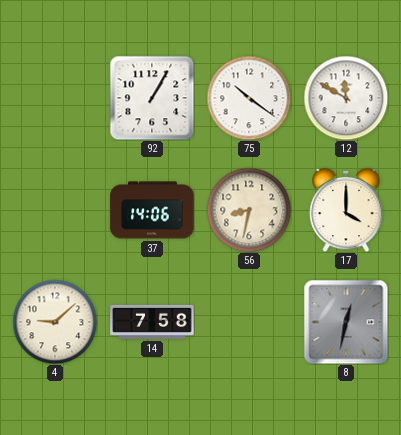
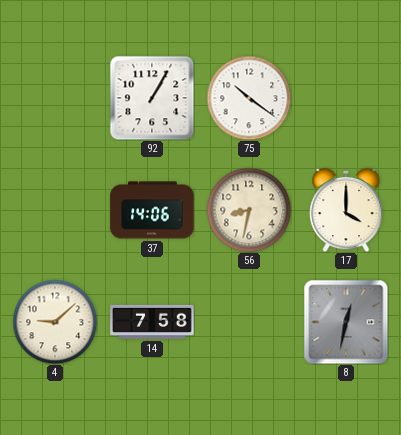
12: 11:50 -> none (346, 98)
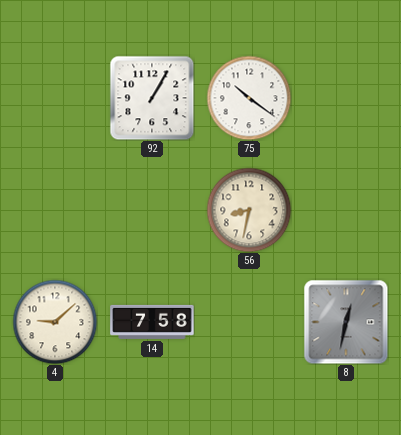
37: 14:06 -> none (152, 210)
17: 4:00 -> none (346, 210)
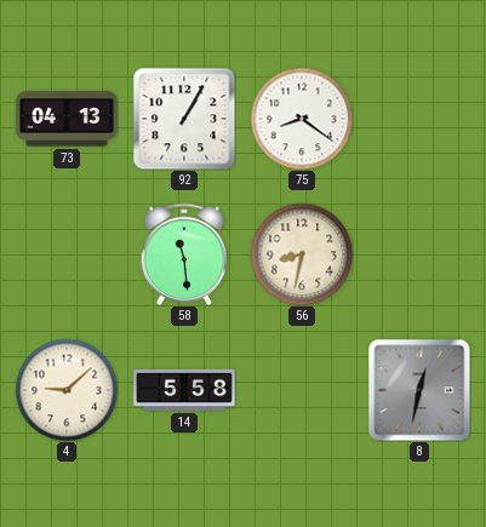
73: none -> 04:13 (67, 119)
75: 10:21 -> 8:21 (302, 119)
58: none -> 11:29 (184, 253)
14: 7:58 -> 5:58 (184, 390)
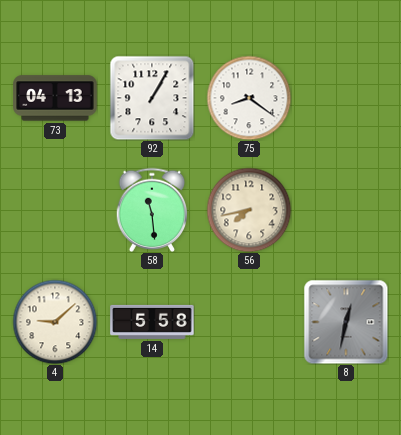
56: 8:32 -> 7:43 (249, 210)
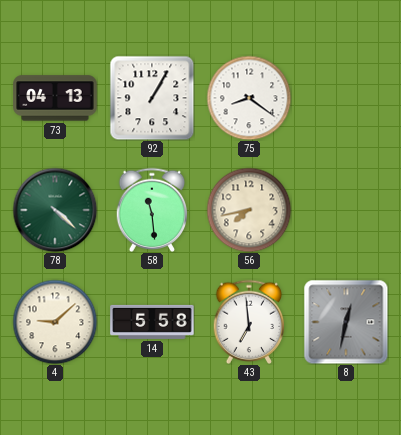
78: none -> 4:22 (55, 210)
43: none -> 6:59 (249, 321)
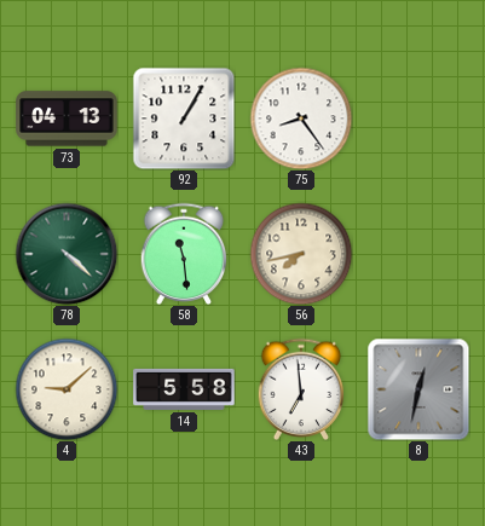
75: 8:21 -> 8:24 (301, 119)
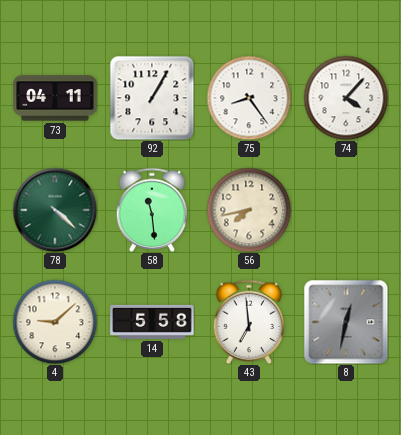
73: 04:13 -> 04:11 (55, 98)
74: none -> 4:07 (346, 98)
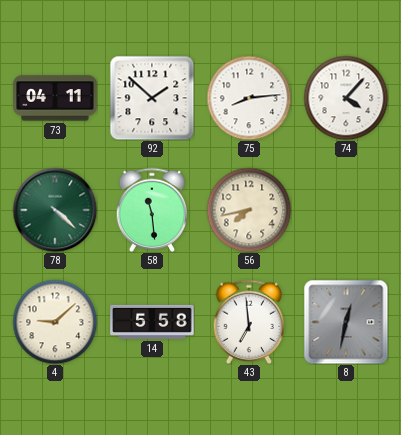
92: 1:05 -> 1:52 (152, 98)
75: 8:24 -> 8:14 (249, 98)
